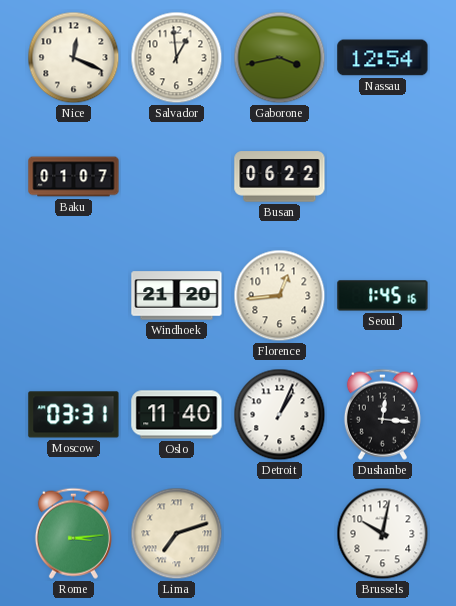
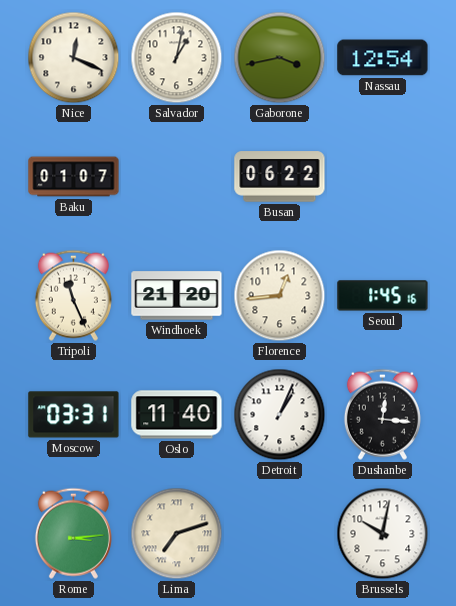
Salvador: 12:59 -> 1:02 (177, 58)
Tripoli: none -> 11:26 (73, 295)
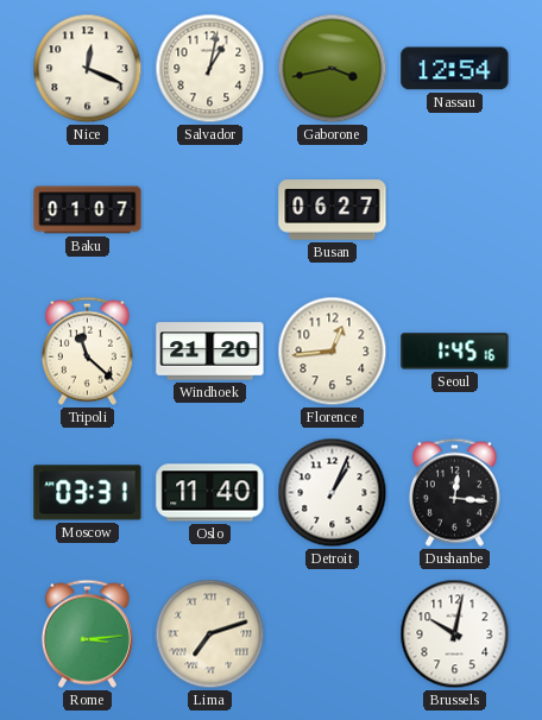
Busan: 06:22 -> 06:27 (333, 210)
Tripoli: 11:26 -> 11:22 (87, 350)
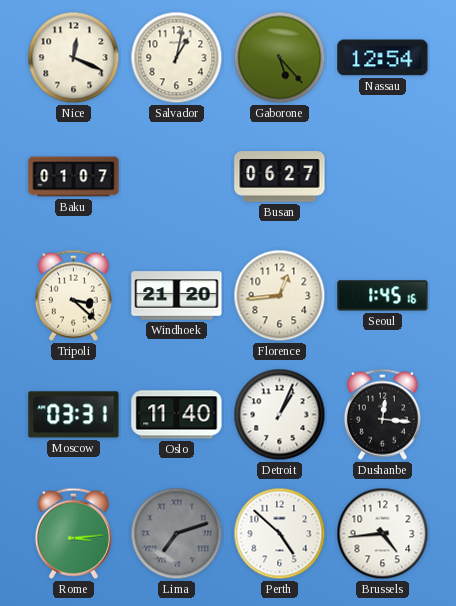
Gaborone: 3:43 -> 5:23 (280, 58)
Tripoli: 11:22 -> 3:22 (73, 295)
Lima dial: cream -> grey (177, 534)
Perth: none -> 4:52 (280, 534)
Brussels: 10:02 -> 4:44 (383, 534)
